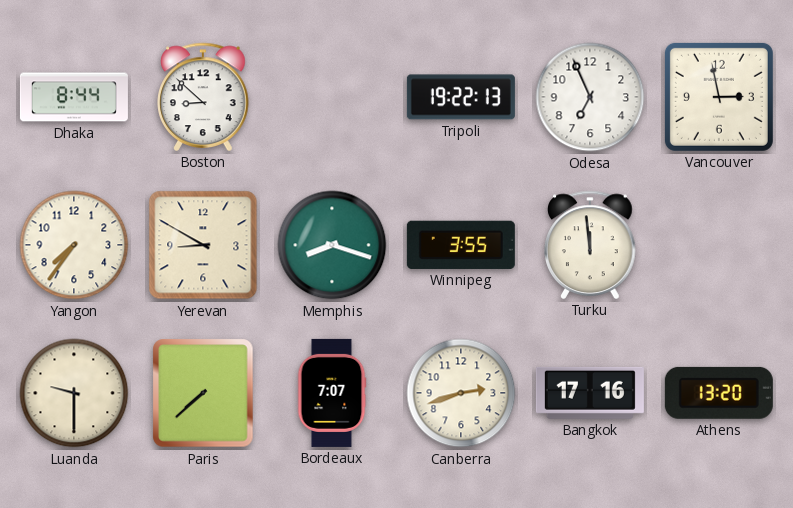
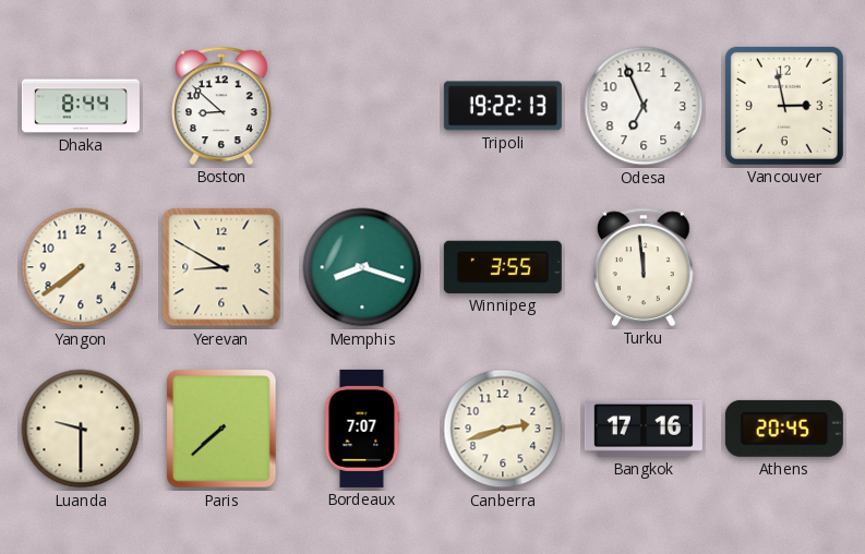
Yangon: 7:36 -> 7:39 (81, 267)
Athens: 13:20 -> 20:45 (784, 429)
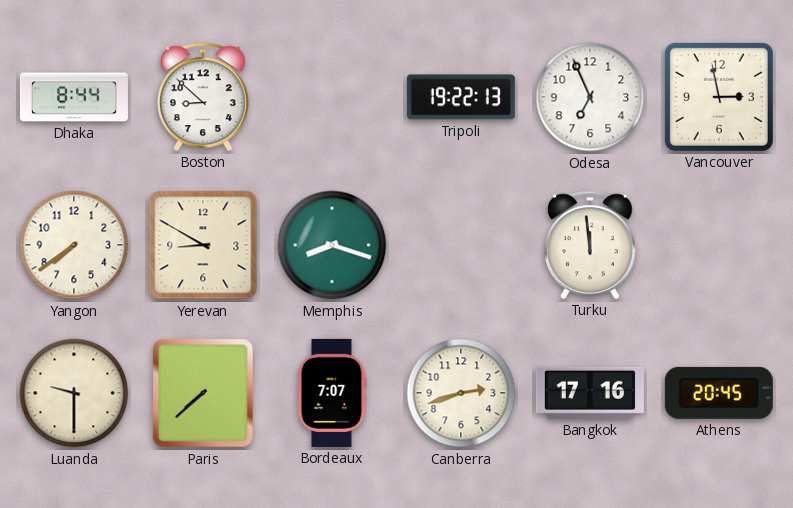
Winnipeg: 3:55 -> none (503, 267)
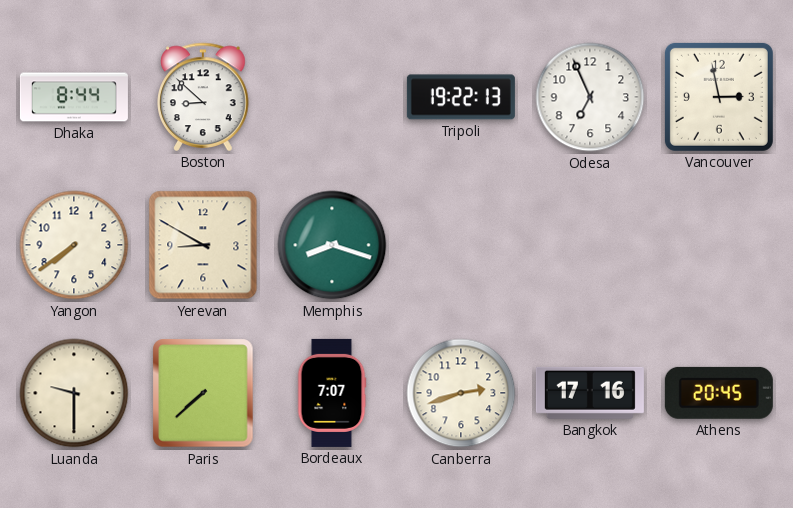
Turku: 11:59 -> none (590, 245)
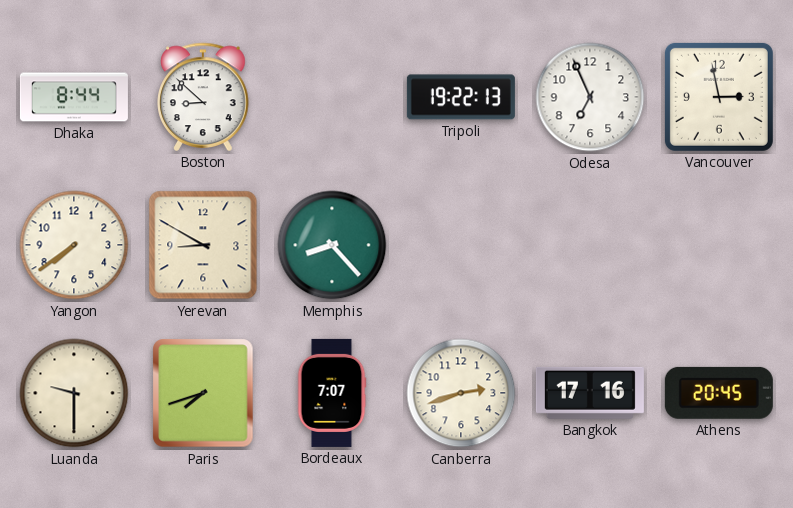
Memphis: 8:18 -> 8:23 (332, 245)
Paris: 7:38 -> 7:42 (203, 393)
